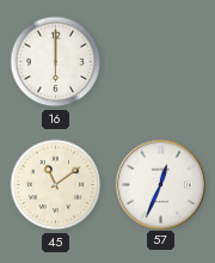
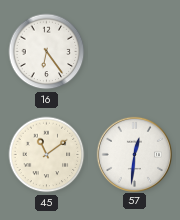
16: 6:00 -> 6:24 (47, 52)
57: 12:34 -> 12:31 (134, 154)
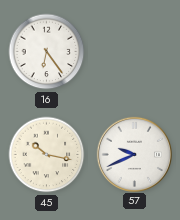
45: 11:09 -> 10:17 (47, 155)
57: 12:31 -> 9:41 (134, 154)
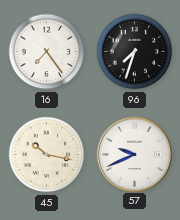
16: 6:24 -> 7:24 (47, 52)
96: none -> 7:33 (135, 52)
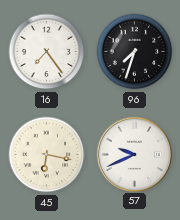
45: 10:17 -> 6:17 (47, 155)
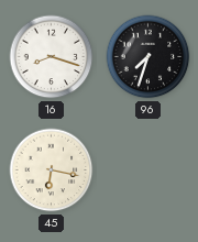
16: 7:24 -> 8:18 (52, 57)
57: 9:41 -> none (134, 154)
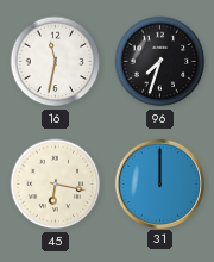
16: 8:18 -> 11:32 (56, 62)
31: none -> 12:00 (159, 183)
